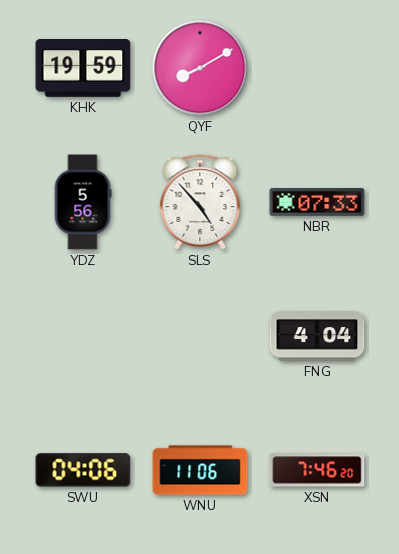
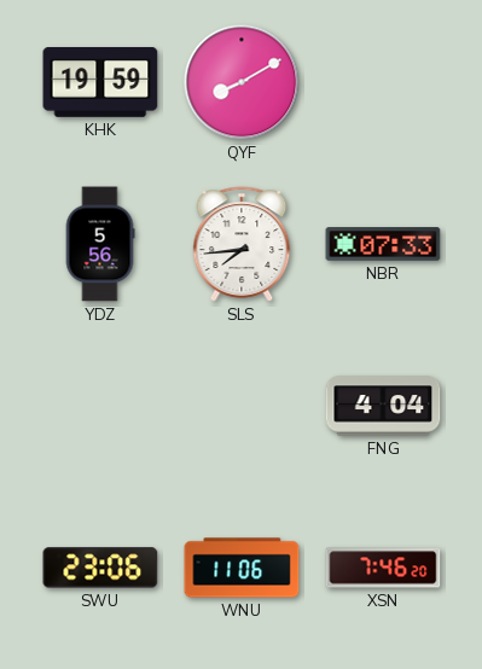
SLS: 4:53 -> 7:44 (242, 244)
SWU: 04:06 -> 23:06 (100, 568)
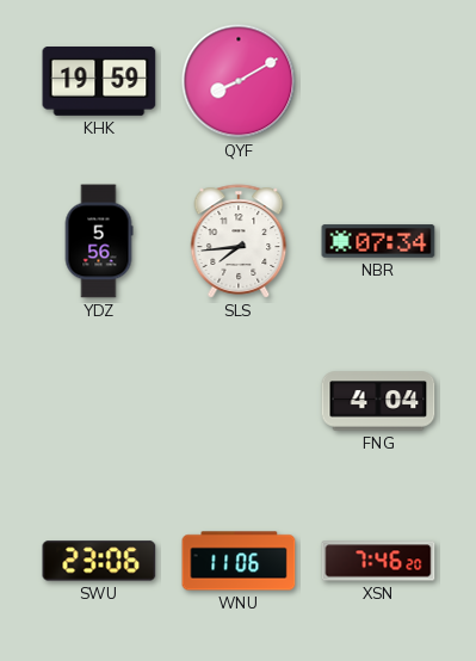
NBR: 07:33 -> 07:34 (378, 241)
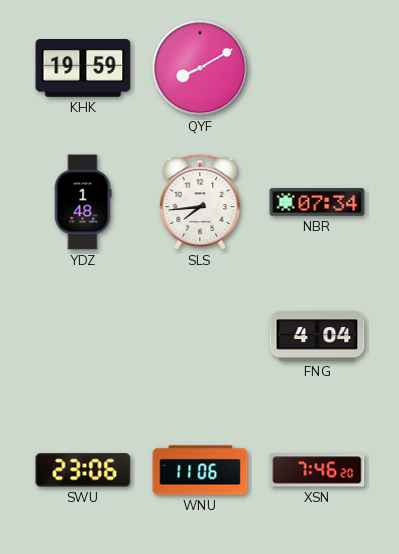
YDZ: 5:56 -> 1:48 (83, 202)
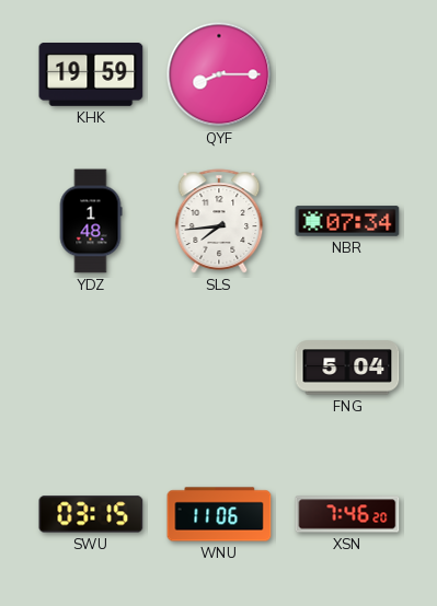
QYF: 8:10 -> 8:15 (219, 74)
FNG: 4:04 -> 5:04 (347, 368)
SWU: 23:06 -> 03:15 (91, 514)
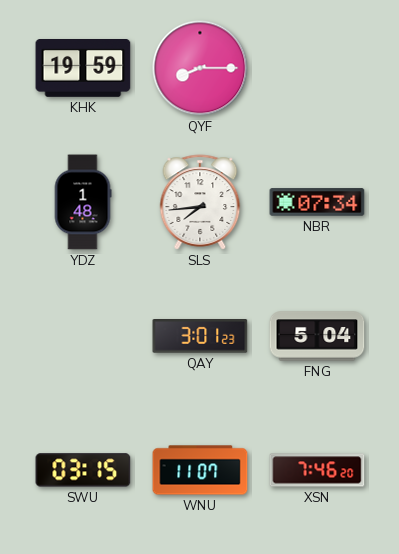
QAY: none -> 3:01 (200, 336)
WNU: 11:06 -> 11:07 (200, 470)
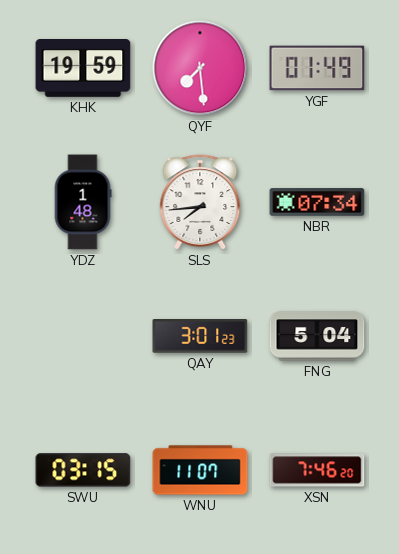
QYF: 8:15 -> 7:29 (200, 68)
YGF: none -> 01:49 (317, 68)
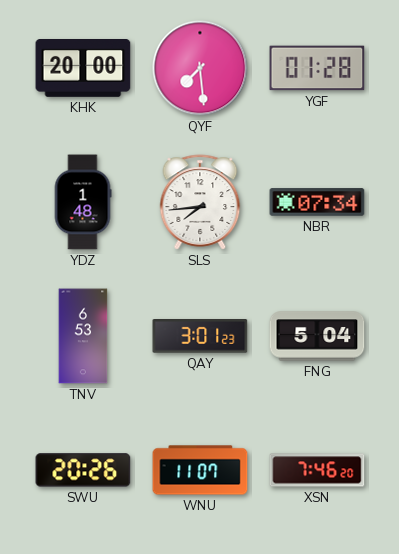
KHK: 19:59 -> 20:00 (83, 69)
YGF: 01:49 -> 01:28 (317, 68)
TNV: none -> 6:53 (83, 336)
SWU: 03:15 -> 20:26 (83, 470)
